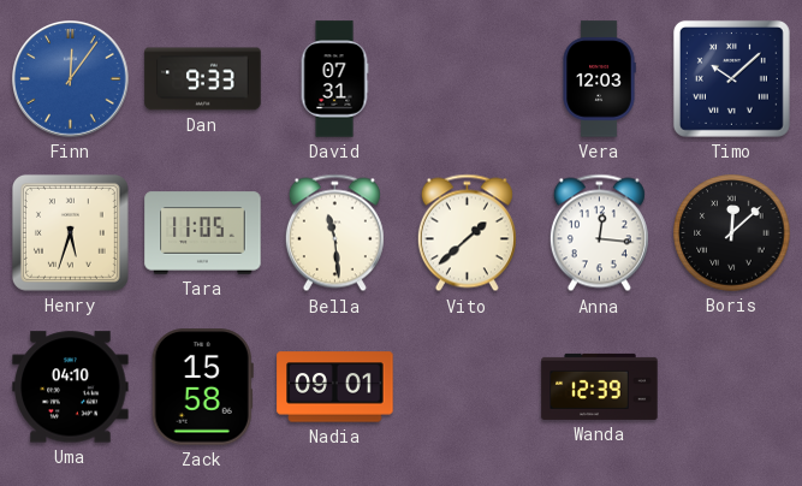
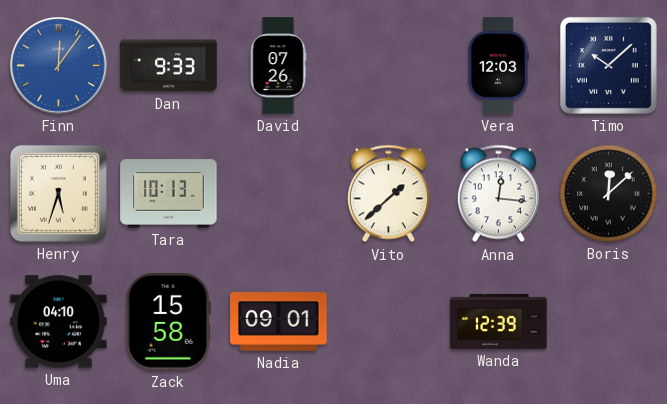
David: 07:31 -> 07:26 (278, 66)
Tara: 11:05 -> 10:13 (169, 194)
Bella: 11:29 -> none (334, 233)
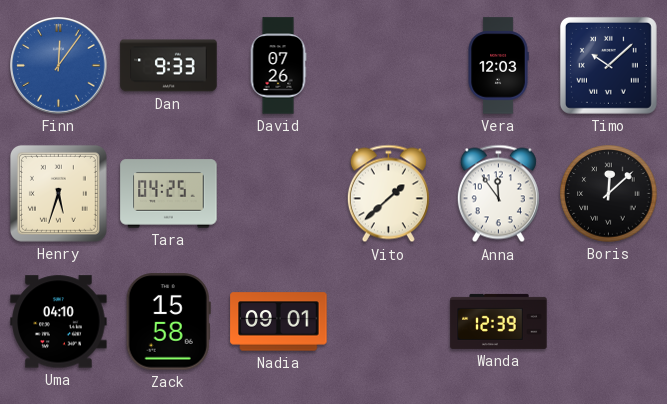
Tara: 10:13 -> 04:25 (169, 194)
Anna: 12:16 -> 11:54 (498, 194)
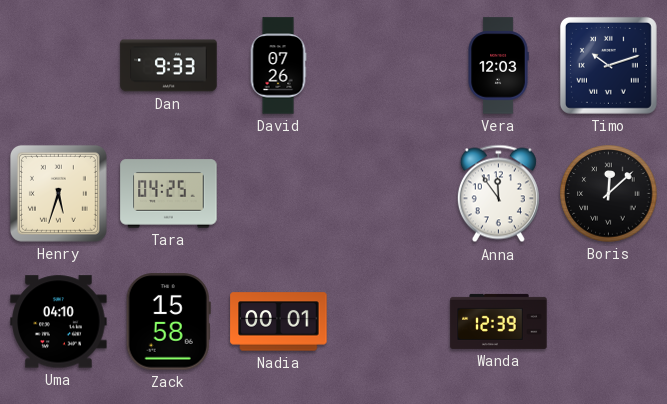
Finn: 12:06 -> none (59, 66)
Timo: 10:08 -> 10:12 (608, 65)
Vito: 1:38 -> none (388, 194)
Nadia: 09:01 -> 00:01 (279, 322)
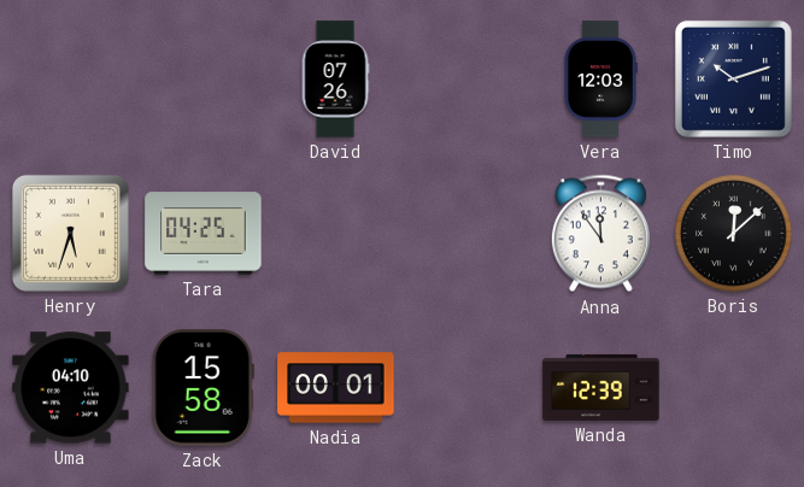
Dan: 9:33 -> none (169, 66)
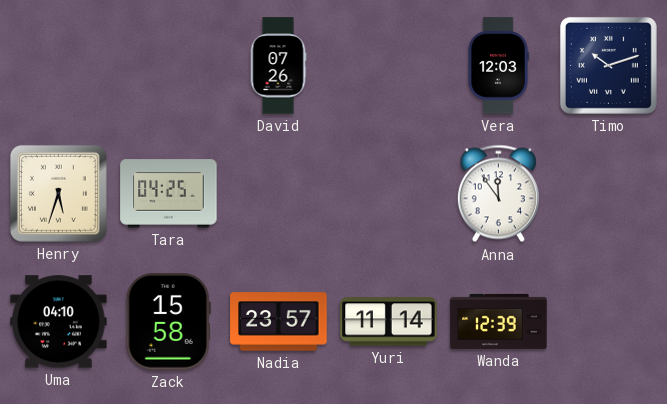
Boris: 12:08 -> none (734, 234)
Nadia: 00:01 -> 23:57 (279, 322)
Yuri: none -> 11:14 (389, 322)
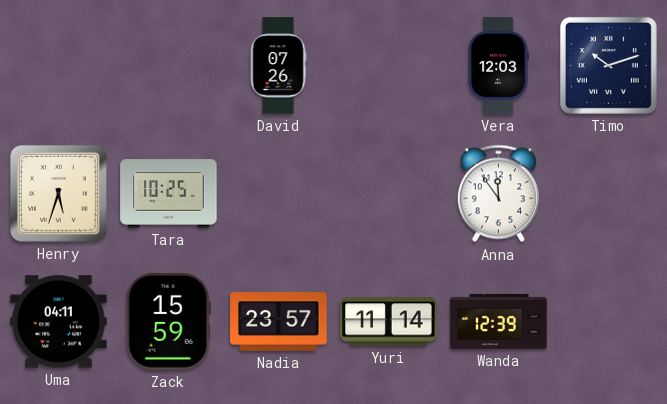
Tara: 04:25 -> 10:25 (169, 194)
Uma: 04:10 -> 04:11 (59, 322)
Zack: 15:58 -> 15:59 (168, 322)
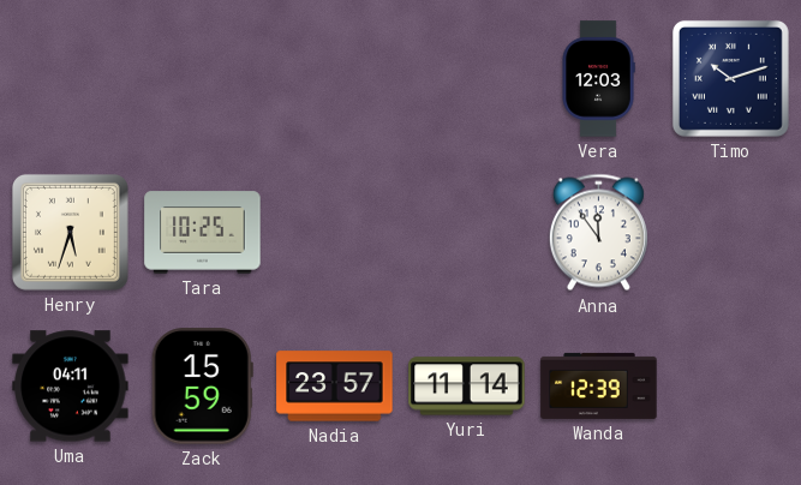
David: 07:26 -> none (278, 66)
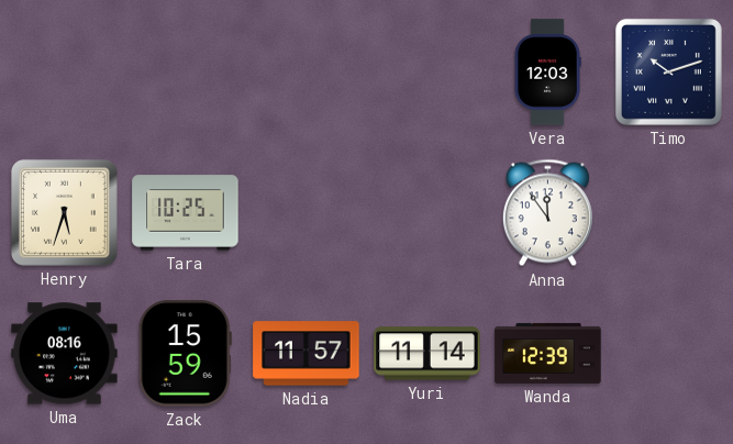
Uma: 04:11 -> 08:16 (65, 354)
Nadia: 23:57 -> 11:57 (307, 354)
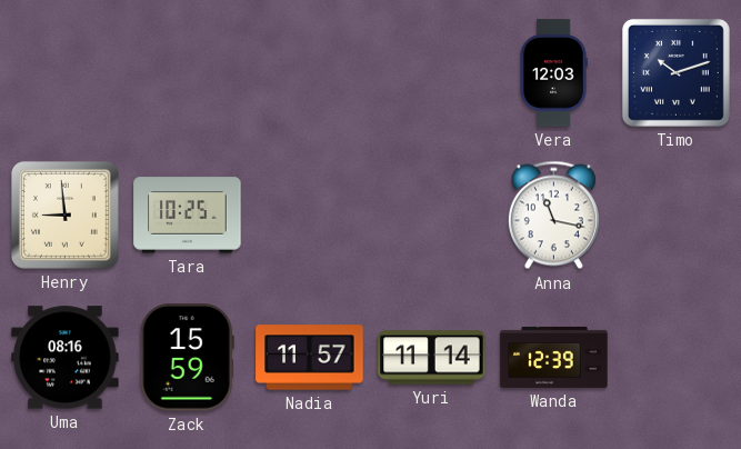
Henry: 5:33 -> 8:59 (64, 214)
Anna: 11:54 -> 11:17 (553, 216)
